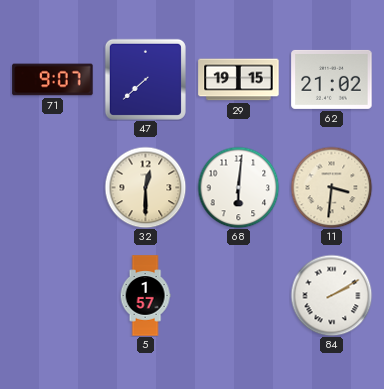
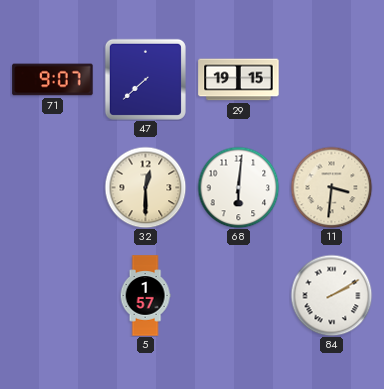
62: 21:02 -> none (332, 79)
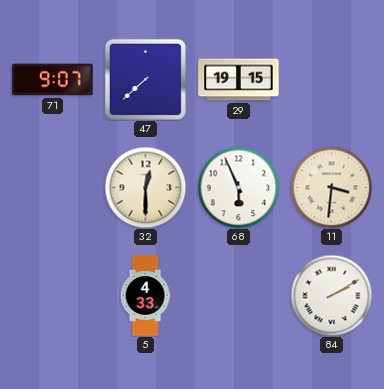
68: 6:01 -> 5:56 (238, 187)
5: 1:57 -> 4:33 (145, 296)
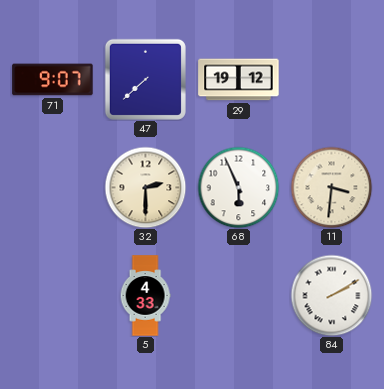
29: 19:15 -> 19:12 (239, 80)
32: 12:30 -> 2:30 (145, 187)
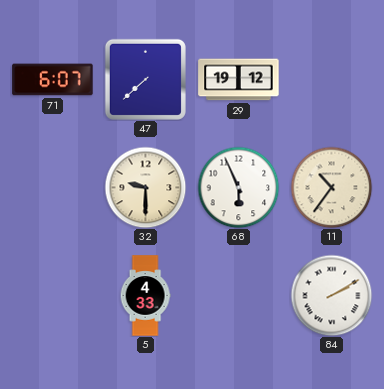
71: 9:07 -> 6:07 (53, 80)
32: 2:30 -> 9:30 (145, 187)
11: 3:31 -> 10:36 (331, 187)
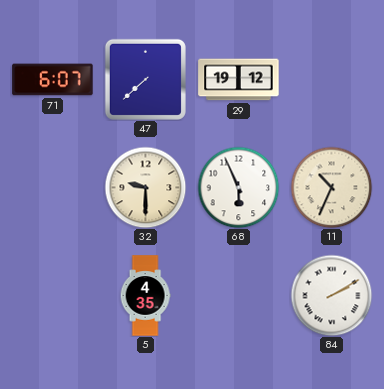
11: 10:36 -> 10:34 (331, 187)
5: 4:33 -> 4:35 (145, 296)
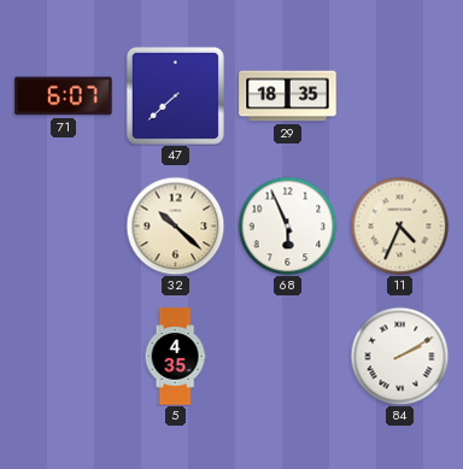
29: 19:12 -> 18:35 (288, 96)
32: 9:30 -> 10:22 (175, 225)
11: 10:34 -> 4:34 (399, 225)
